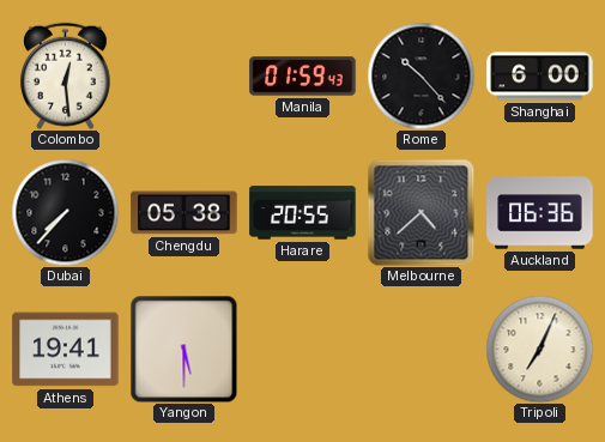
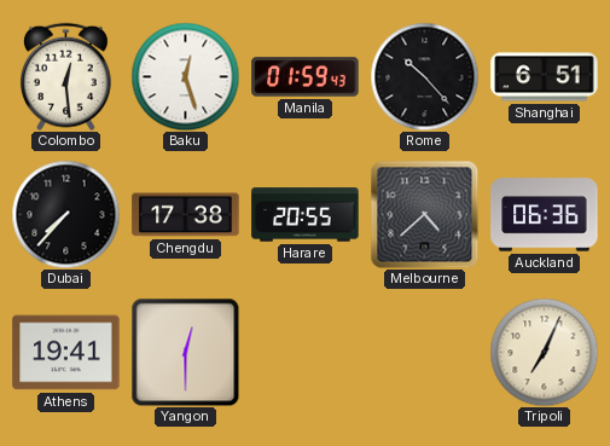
Baku: none -> 12:27 (185, 76)
Shanghai: 6:00 -> 6:51 (545, 77)
Chengdu: 05:38 -> 17:38 (186, 215)
Yangon: 5:30 -> 12:30 (185, 352)
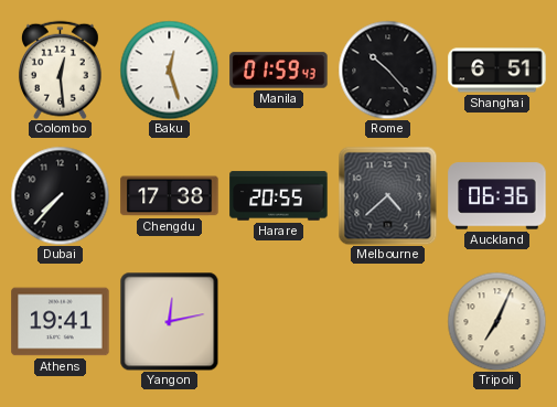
Yangon: 12:30 -> 12:13 (169, 321)
